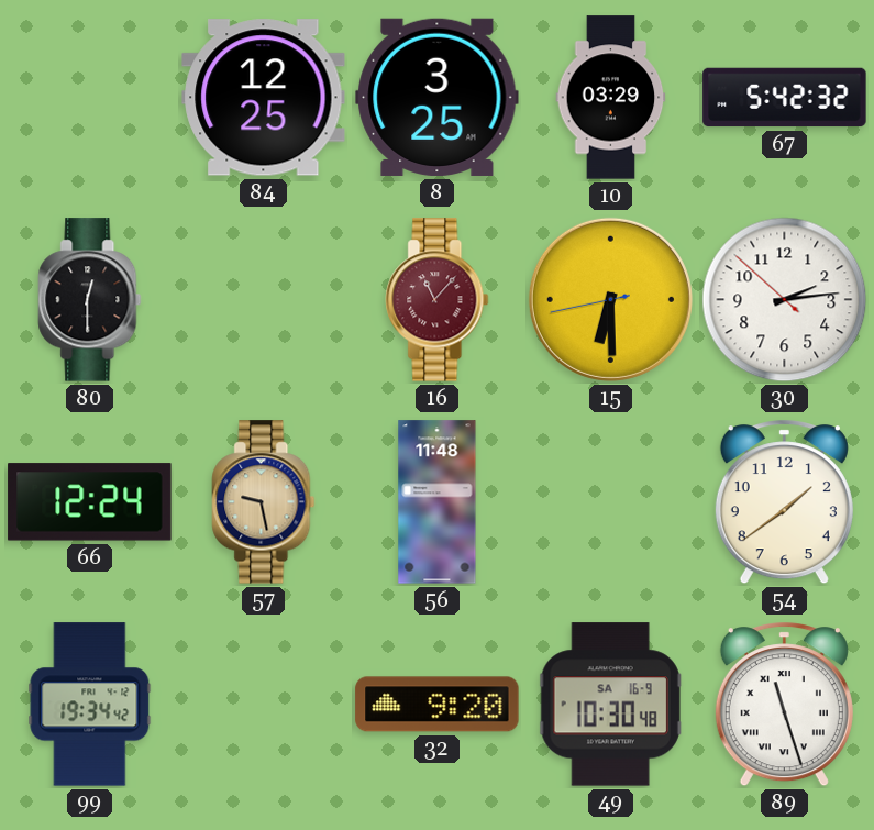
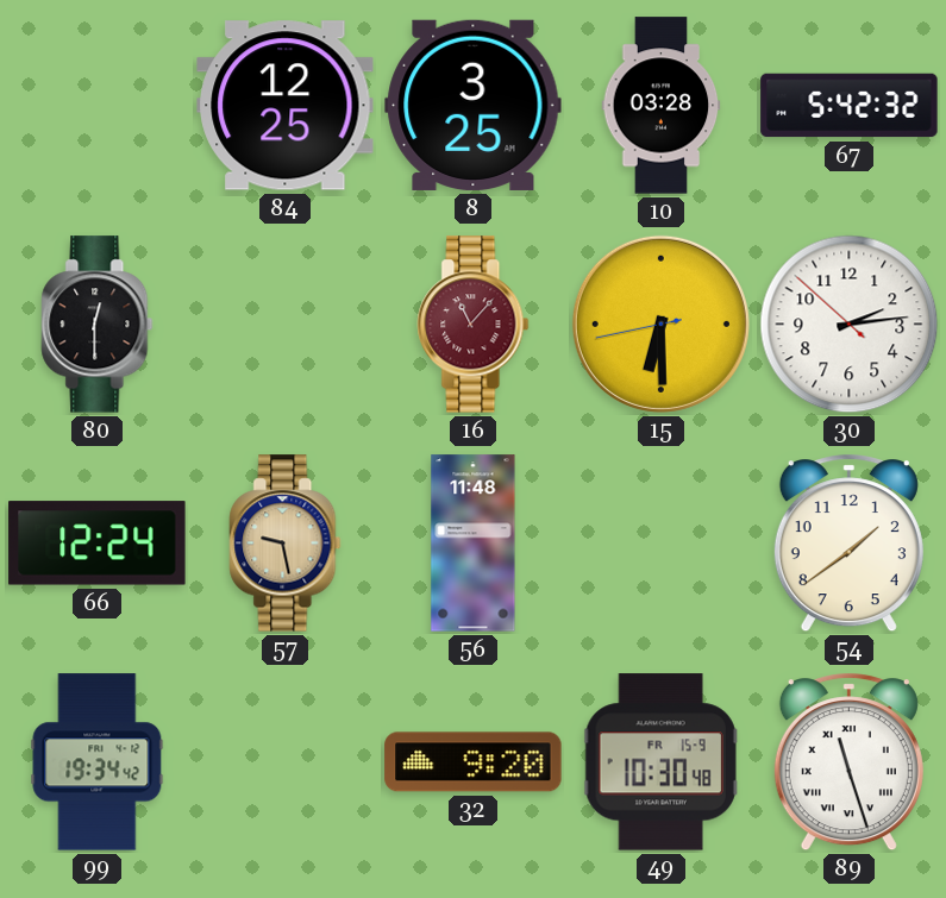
10: 03:29 -> 03:28 (662, 106)
49 date: SA 16-9 -> FR 15-9 (660, 762)
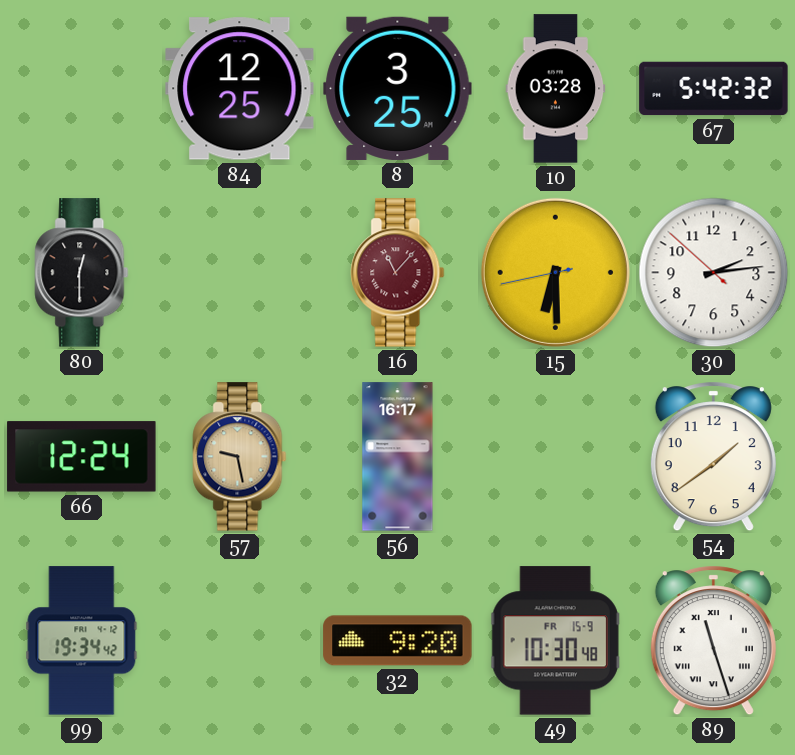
56: 11:48 -> 16:17 (398, 457)
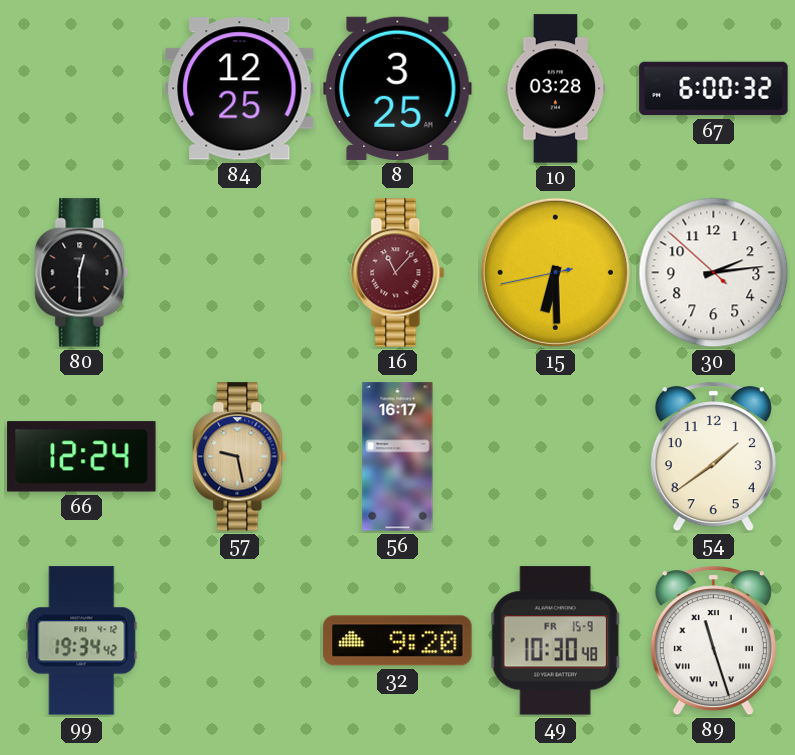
67: 5:42 -> 6:00 (714, 89)
